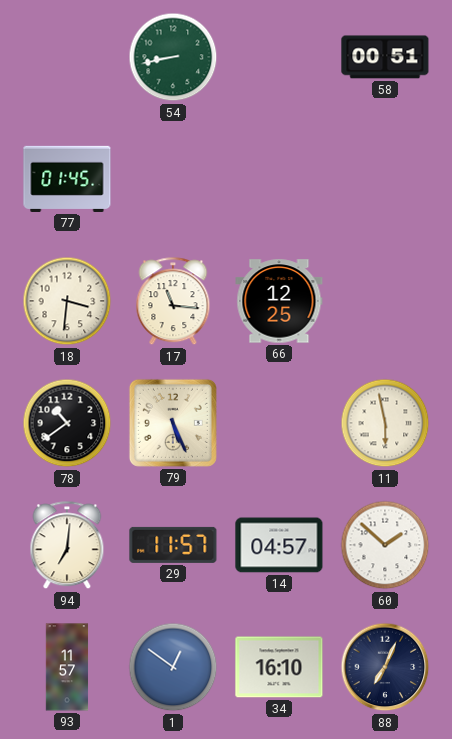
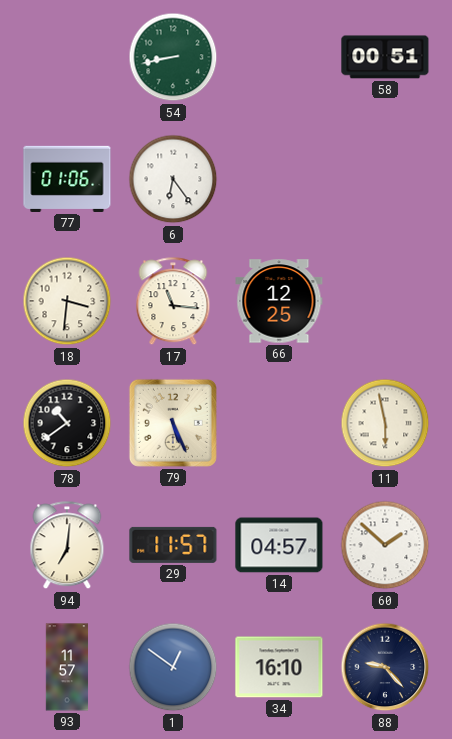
77: 01:45 -> 01:06 (67, 179)
6: none -> 6:24 (173, 179)
88: 7:04 -> 9:23 (385, 667)
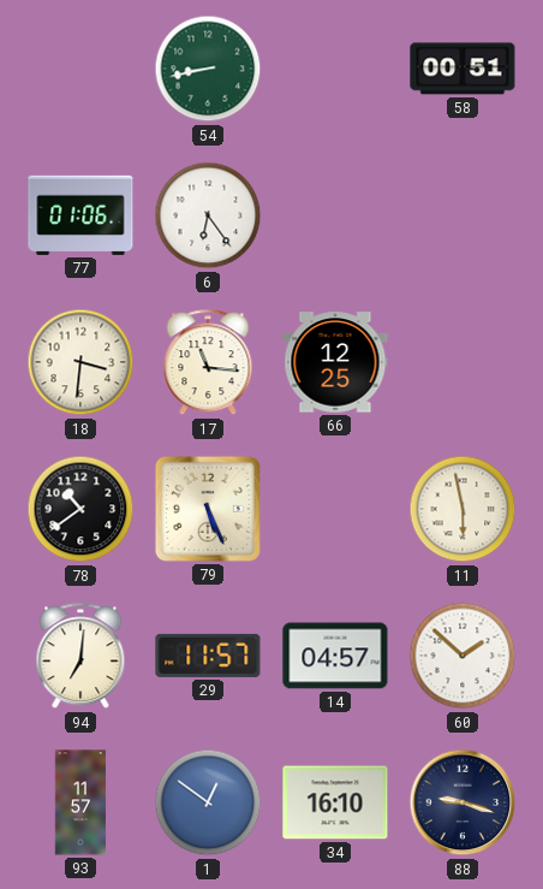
88: 9:23 -> 9:18 (463, 802)
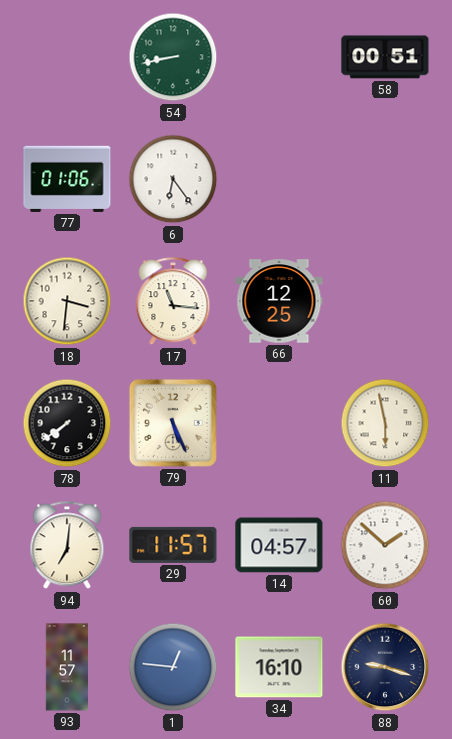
78: 10:39 -> 7:39 (67, 423)
1: 12:51 -> 12:46 (173, 667)
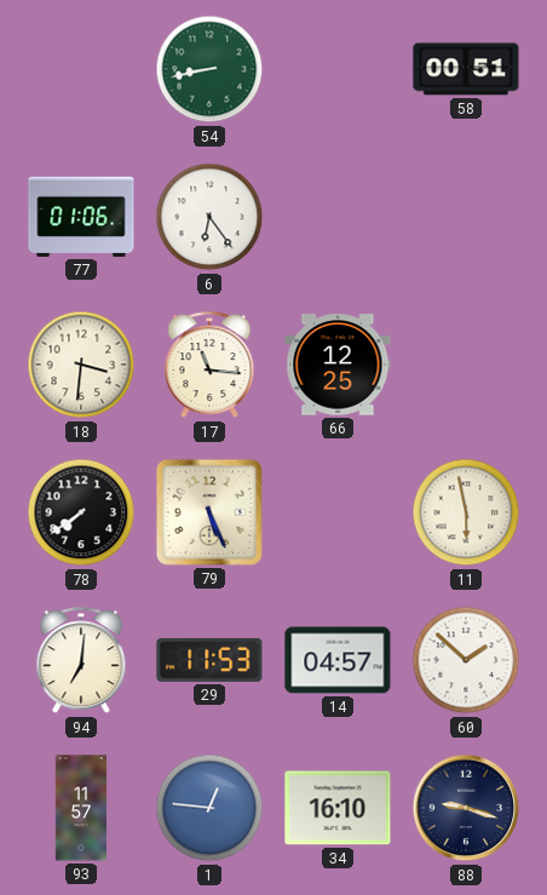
29: 11:57 -> 11:53 (209, 660)
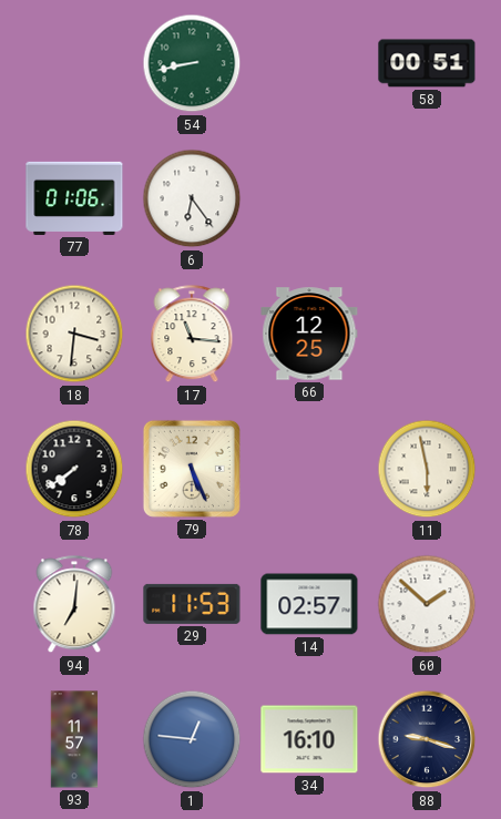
14: 04:57 -> 02:57 (309, 604)
